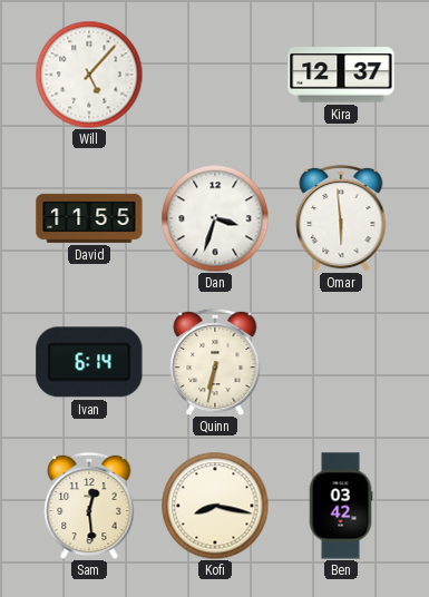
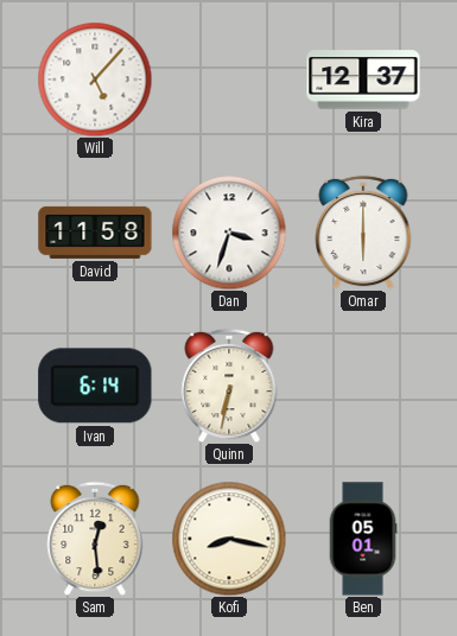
David: 11:55 -> 11:58 (95, 233)
Omar: 5:59 -> 6:00 (363, 233)
Ben: 03:42 -> 05:01 (363, 539)
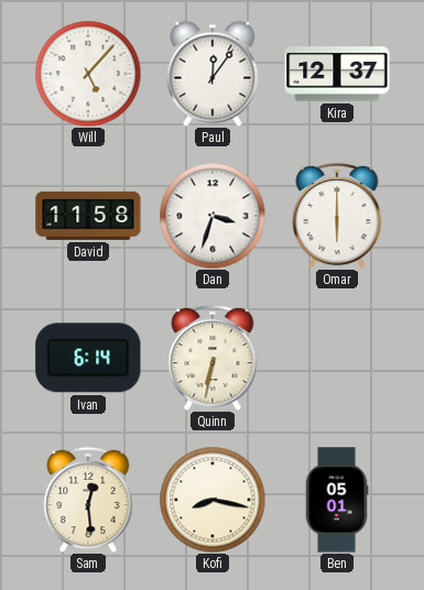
Paul: none -> 12:06 (213, 74)
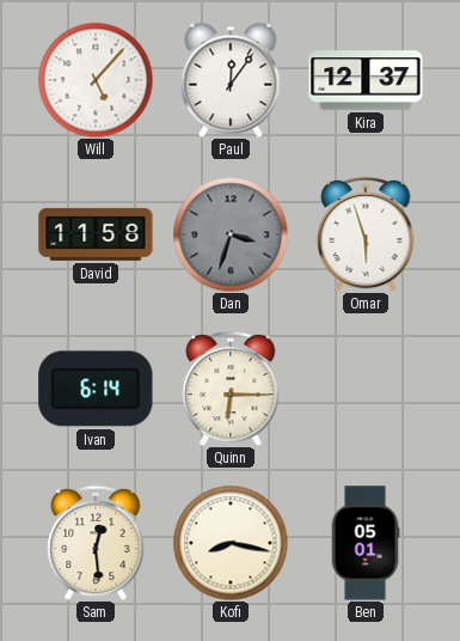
Dan dial: white -> grey (231, 234)
Omar: 6:00 -> 5:57 (366, 234)
Quinn: 6:32 -> 6:15 (231, 389)
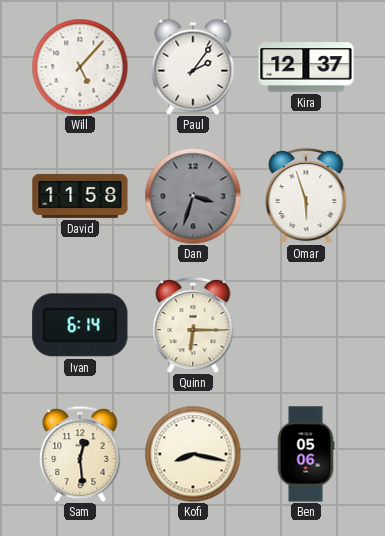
Paul: 12:06 -> 2:06 (193, 67)
Ben: 05:01 -> 05:06 (306, 454)
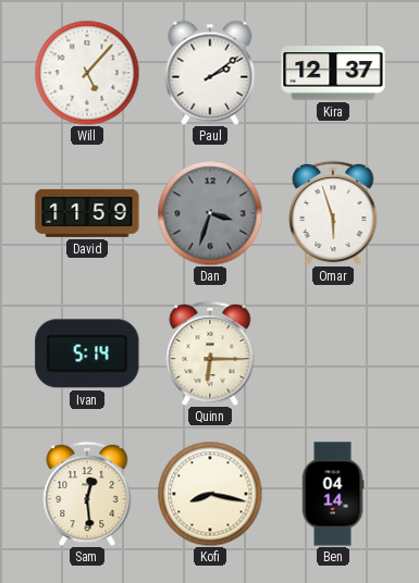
Paul: 2:06 -> 2:09 (210, 73)
David: 11:58 -> 11:59 (87, 213)
Ivan: 6:14 -> 5:14 (87, 353)
Ben: 05:06 -> 04:14 (333, 494)
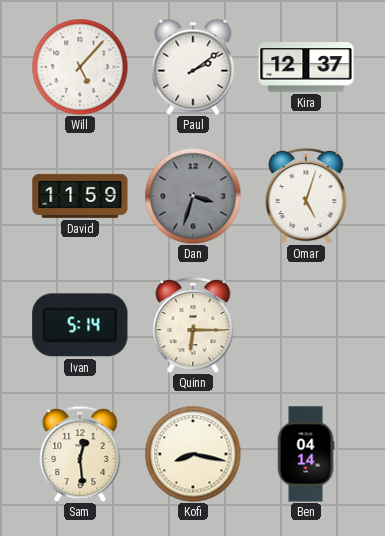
Omar: 5:57 -> 5:03 (306, 196)
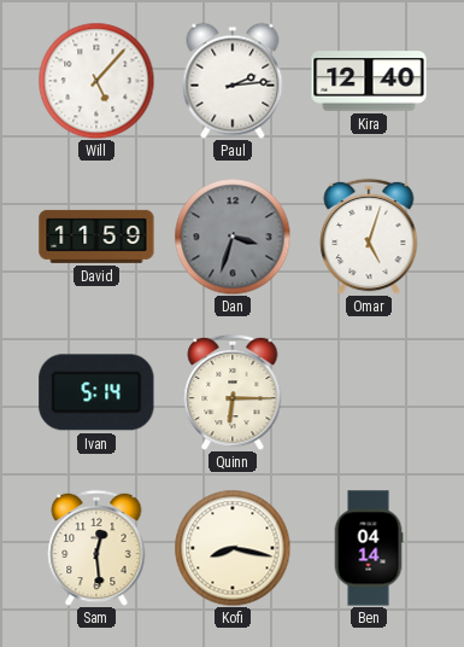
Paul: 2:09 -> 2:14 (233, 81)
Kira: 12:37 -> 12:40 (369, 81)
